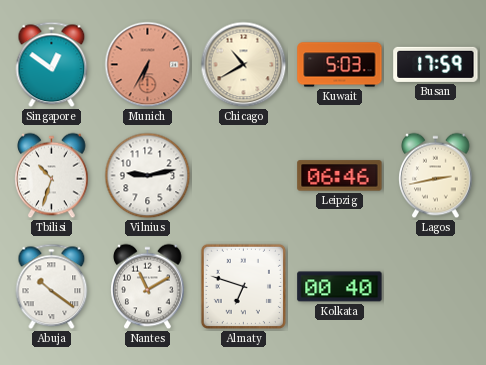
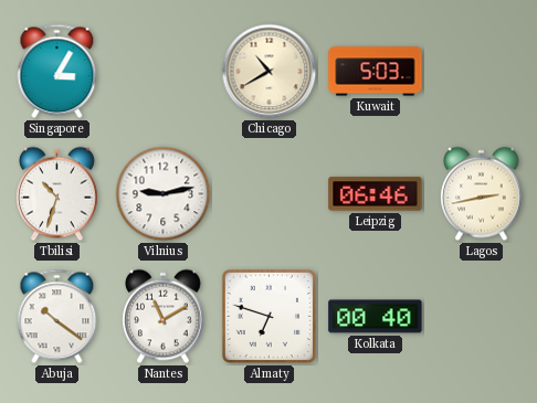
Singapore: 12:51 -> 3:05 (57, 72)
Munich: 6:35 -> none (148, 65)
Busan: 17:59 -> none (436, 64)
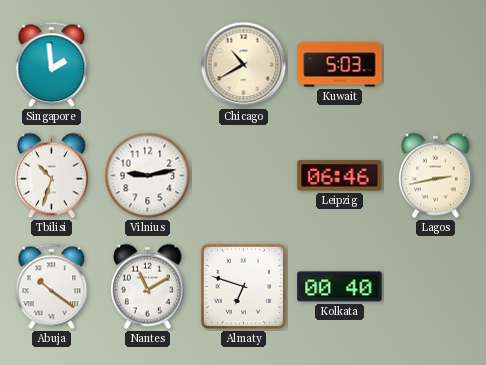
Singapore: 3:05 -> 1:59 (52, 65)
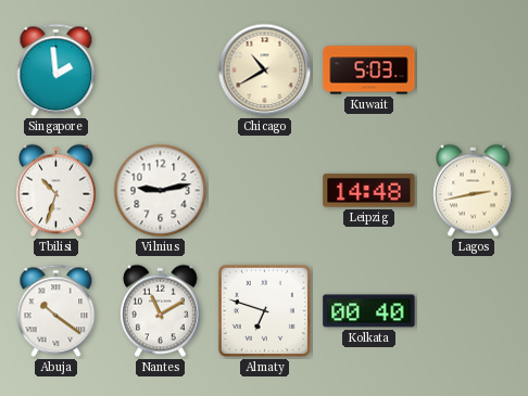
Leipzig: 06:46 -> 14:48 (369, 191)
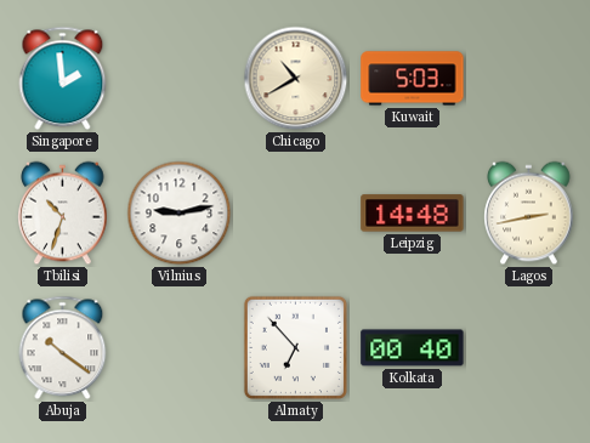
Nantes: 11:10 -> none (161, 311)
Almaty: 6:48 -> 6:53 (295, 347)
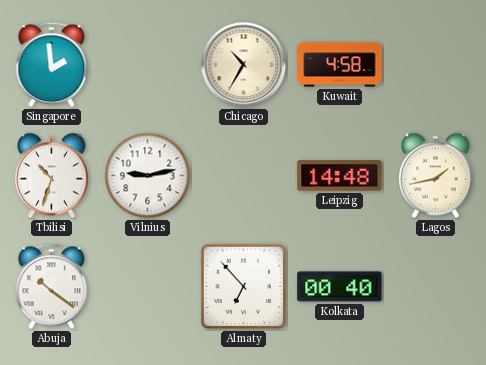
Chicago: 10:40 -> 10:35 (244, 65)
Kuwait: 5:03 -> 4:58 (340, 65)
Lagos: 2:43 -> 1:43 (436, 176)
